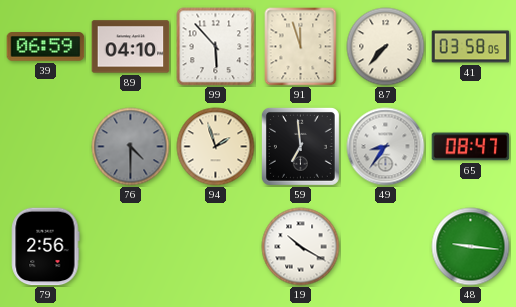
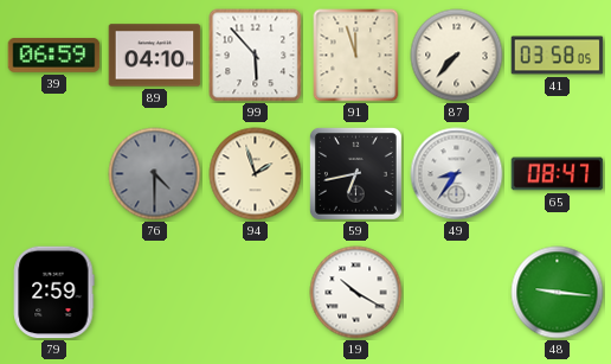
59: 6:59 -> 6:43 (355, 173)
79: 2:56 -> 2:59 (54, 293)
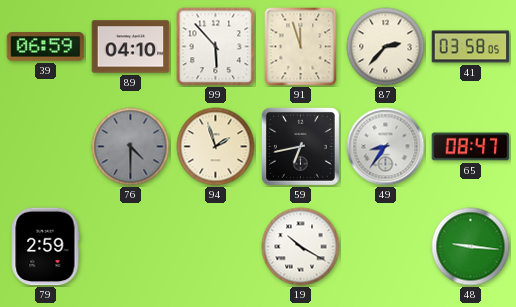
87: 7:37 -> 2:37 (386, 47)
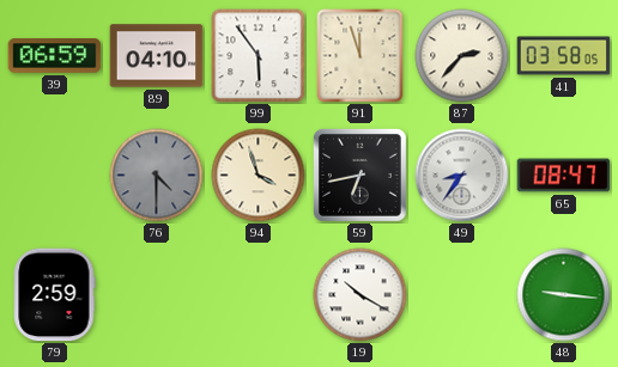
99: 5:53 -> 5:54 (259, 56)
94: 1:57 -> 3:57 (259, 176)
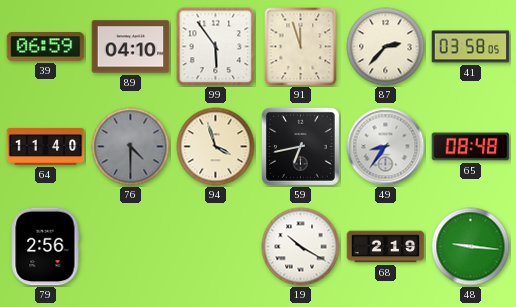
64: none -> 11:40 (46, 146)
65: 08:47 -> 08:48 (471, 147)
79: 2:59 -> 2:56 (46, 247)
68: none -> 2:19 (386, 247)
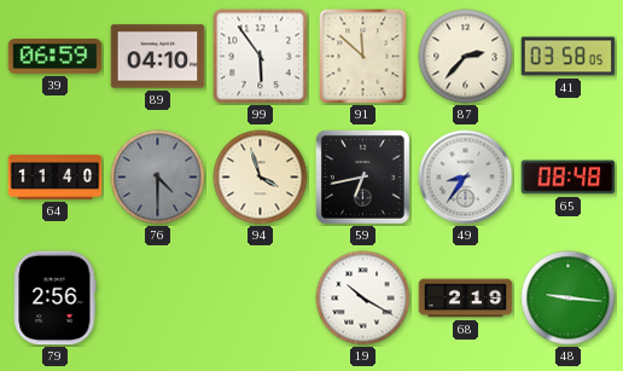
91: 11:57 -> 11:52 (363, 57)
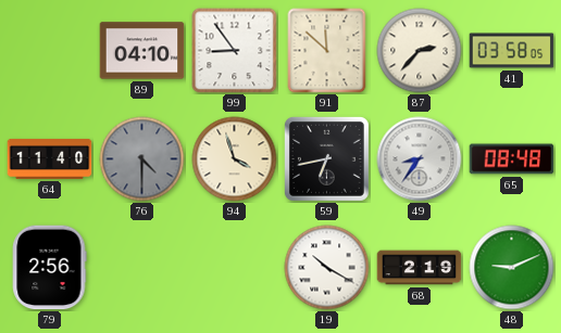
39: 06:59 -> none (56, 57)
99: 5:54 -> 8:54 (235, 51)
48: 9:16 -> 9:11 (512, 268)
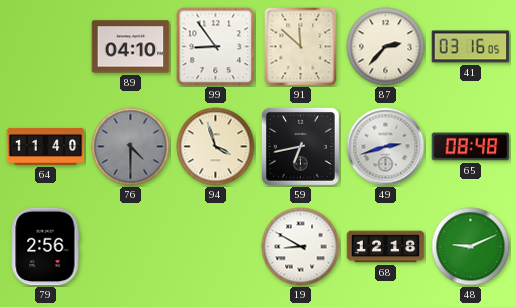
41: 03:58 -> 03:16 (471, 47)
49: 8:36 -> 2:42 (386, 147)
19: 10:20 -> 8:50 (301, 247)
68: 2:19 -> 12:18 (386, 247)
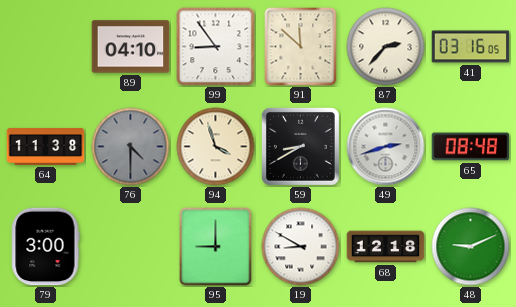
64: 11:40 -> 11:38 (46, 146)
59: 6:43 -> 8:40 (300, 146)
79: 2:56 -> 3:00 (46, 247)
95: none -> 9:00 (216, 247)
